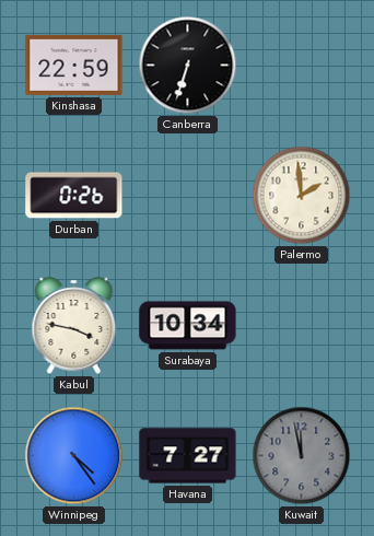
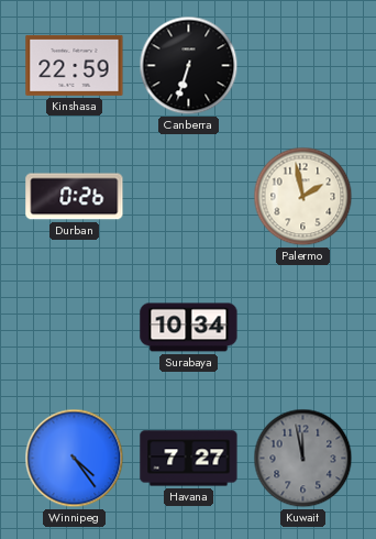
Palermo: 1:59 -> 1:58 (303, 197)
Kabul: 3:47 -> none (74, 326)
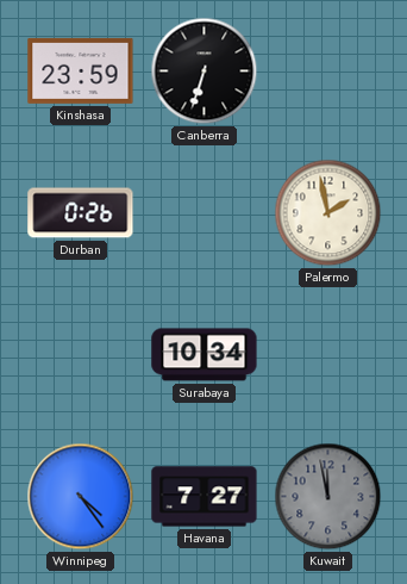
Kinshasa: 22:59 -> 23:59 (81, 70)
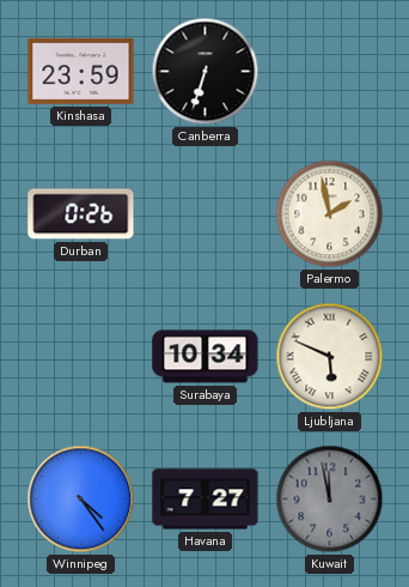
Ljubljana: none -> 5:49 (330, 357)
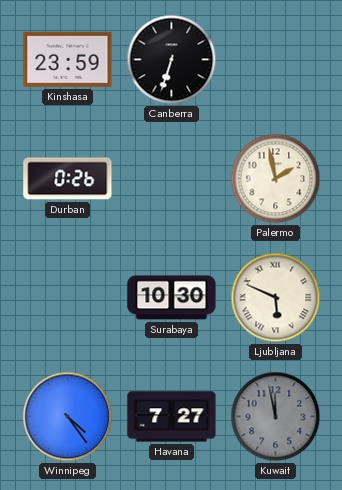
Surabaya: 10:34 -> 10:30 (172, 298)
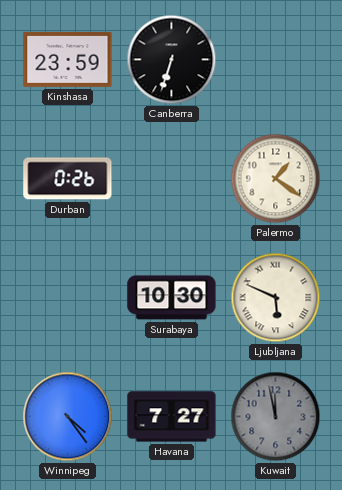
Palermo: 1:58 -> 1:21 (276, 179)
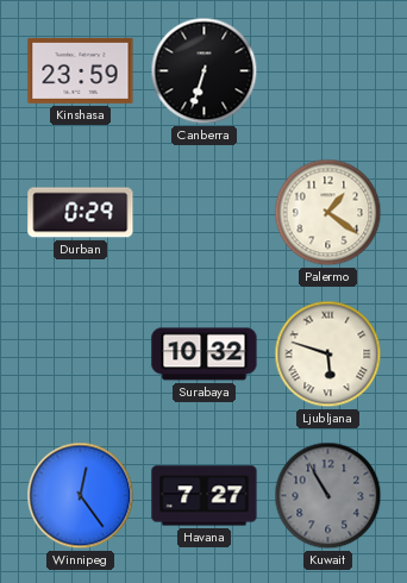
Durban: 0:26 -> 0:29 (81, 213)
Surabaya: 10:30 -> 10:32 (205, 355)
Ljubljana: 5:49 -> 5:48 (328, 355)
Winnipeg: 4:24 -> 12:24 (81, 496)
Kuwait: 11:58 -> 10:55 (328, 496)
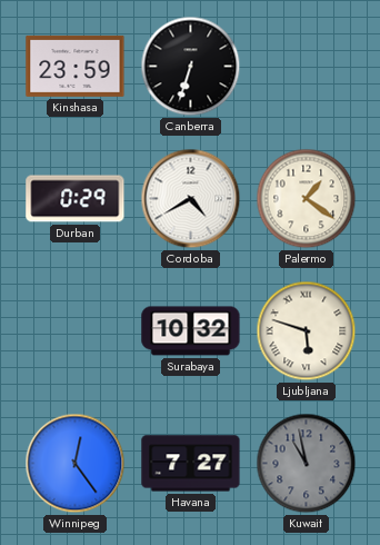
Cordoba: none -> 4:40 (191, 199)
Kuwait: 10:55 -> 10:58 (307, 464)
